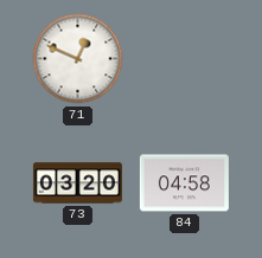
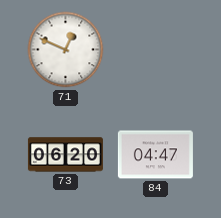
73: 03:20 -> 06:20 (65, 155)
84: 04:58 -> 04:47 (155, 155)
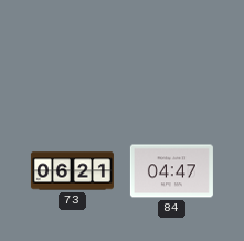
71: 12:49 -> none (66, 50)
73: 06:20 -> 06:21 (72, 171)
